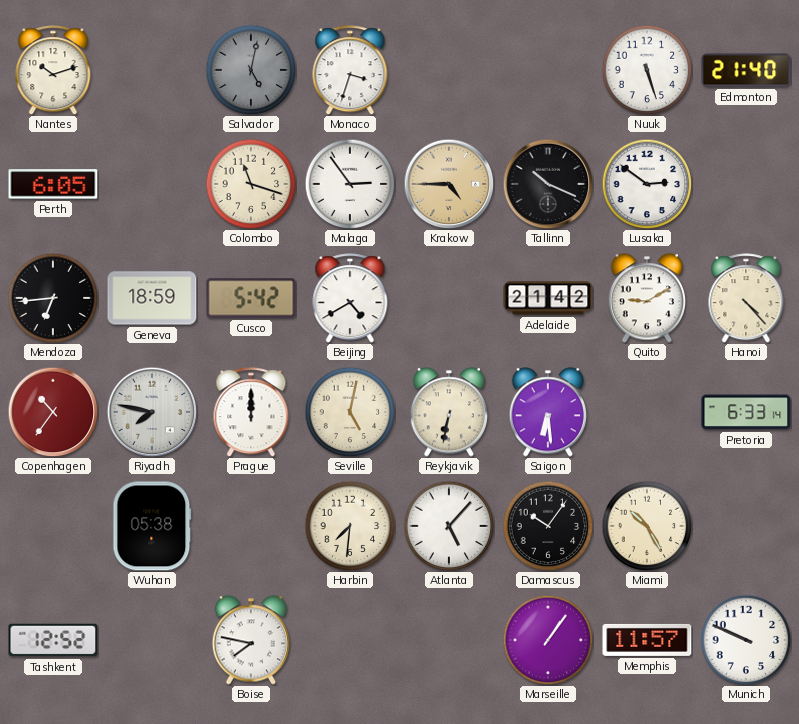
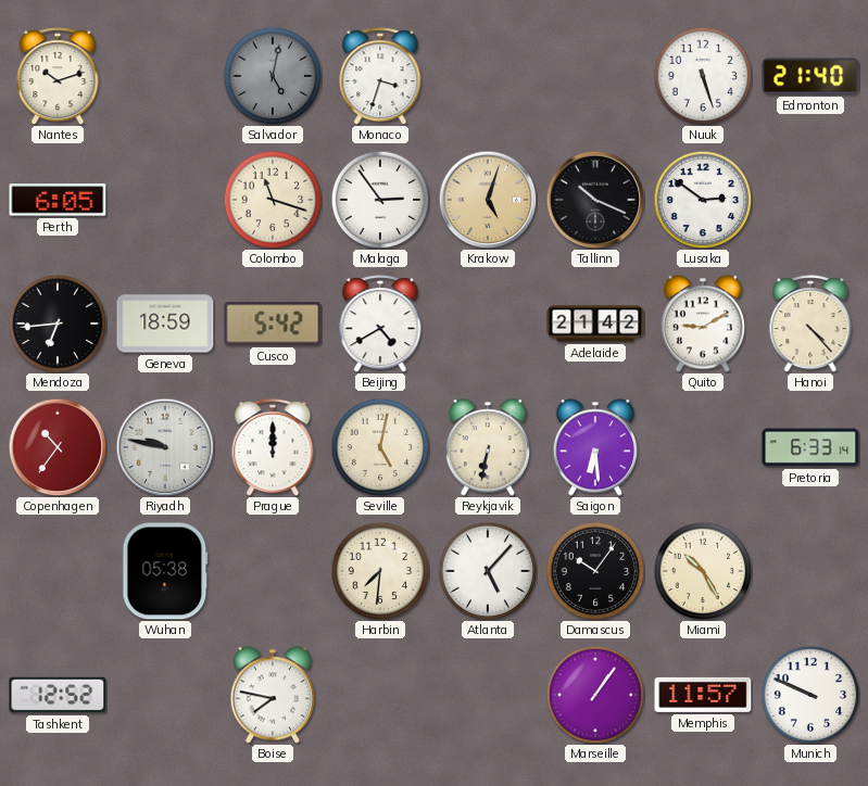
Krakow: 4:45 -> 5:03 (488, 200)
Riyadh: 7:47 -> 9:47 (165, 447)
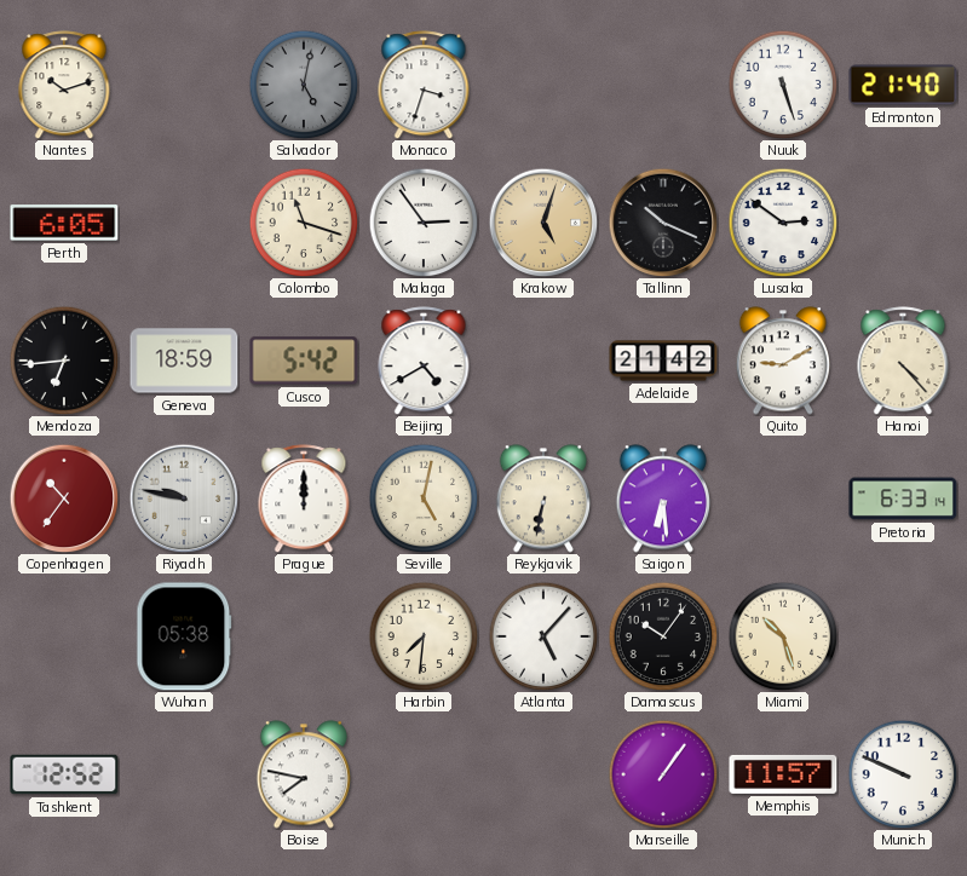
Miami: 10:25 -> 10:27 (783, 636)
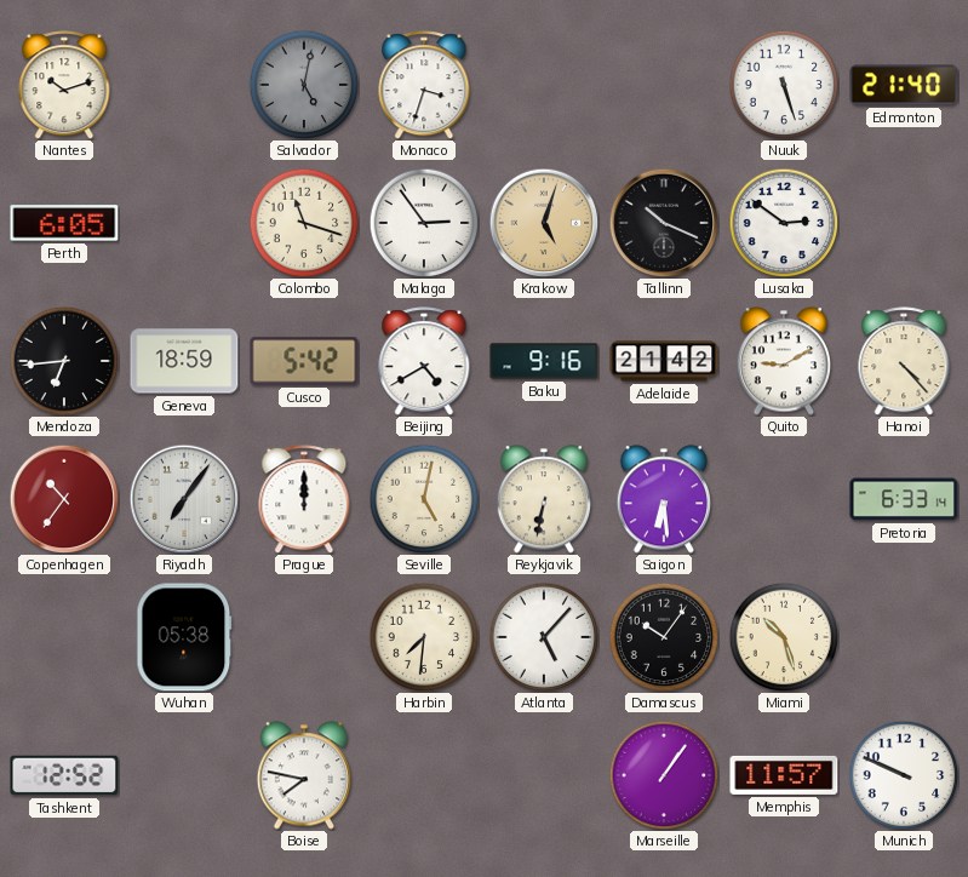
Baku: none -> 9:16 (544, 361)
Riyadh: 9:47 -> 7:06 (184, 499)
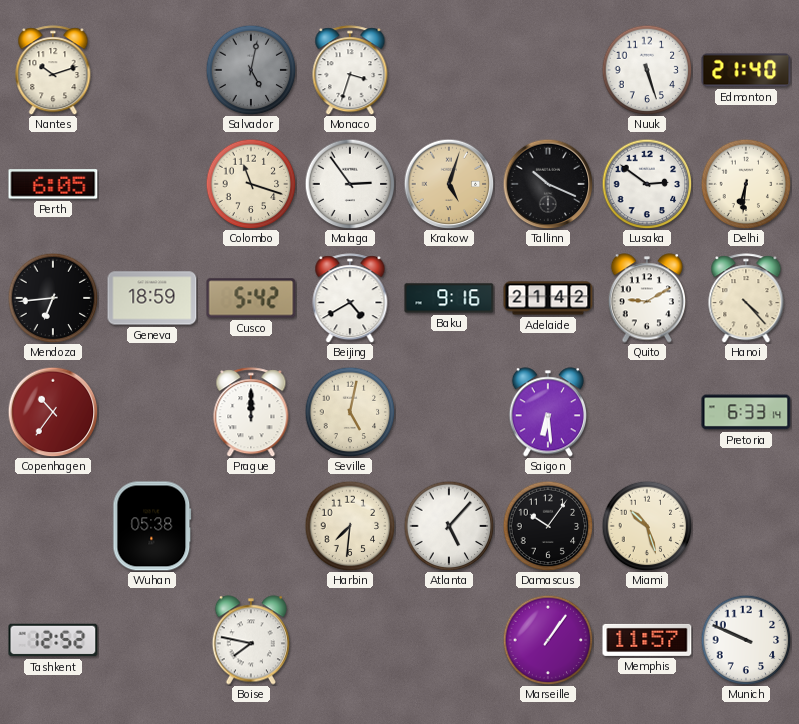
Delhi: none -> 6:31 (746, 184)
Riyadh: 7:06 -> none (184, 499)
Reykjavik: 6:32 -> none (543, 499)
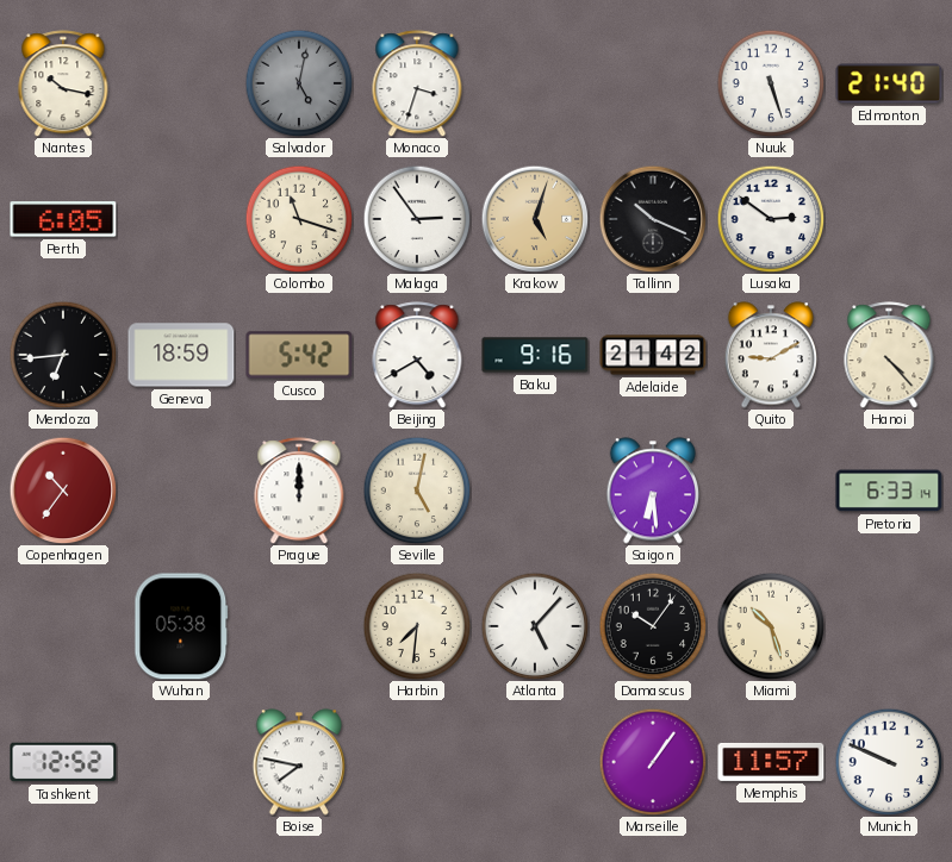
Nantes: 10:12 -> 10:17 (63, 83)
Delhi: 6:31 -> none (746, 184)
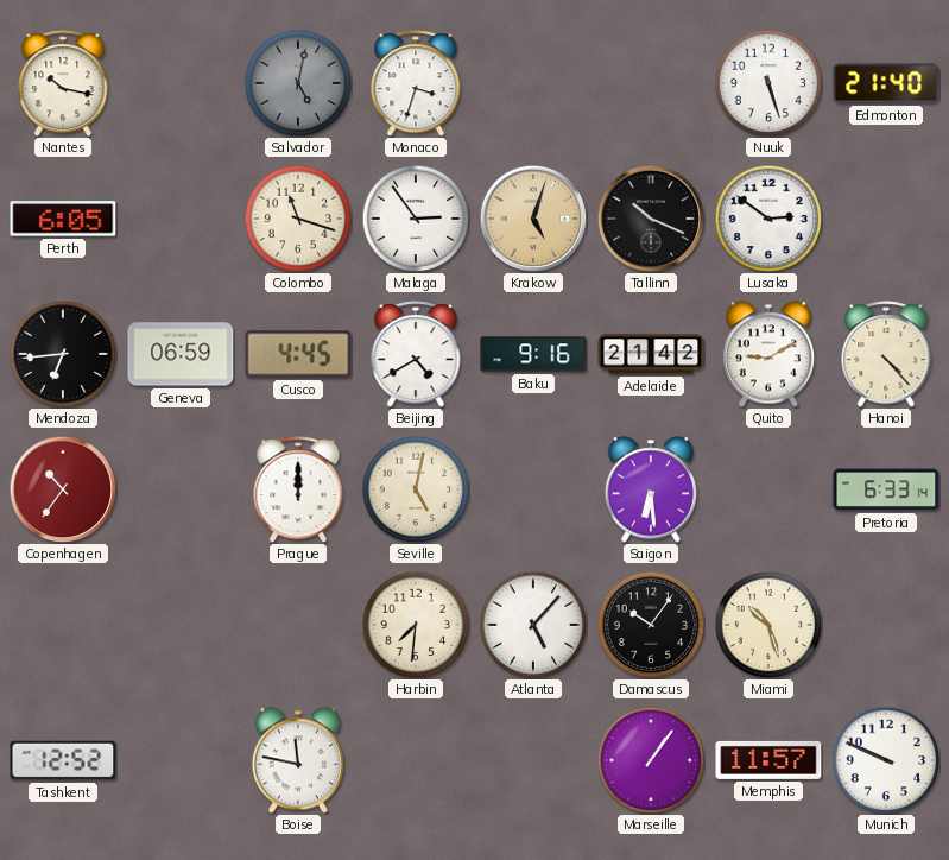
Geneva: 18:59 -> 06:59 (181, 354)
Cusco: 5:42 -> 4:45 (298, 354)
Wuhan: 05:38 -> none (181, 626)
Boise: 7:47 -> 11:47 (297, 760)
